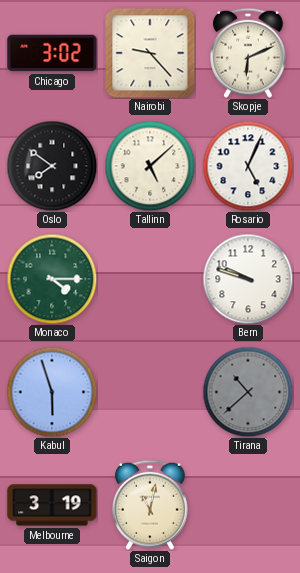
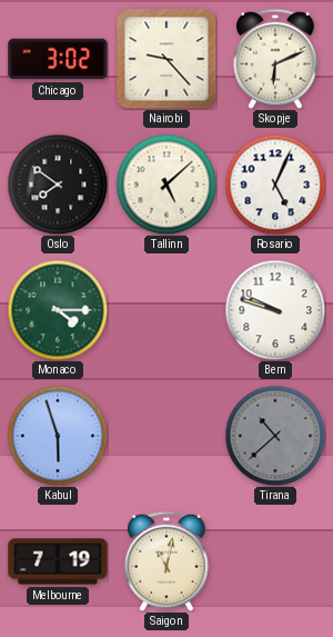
Melbourne: 3:19 -> 7:19 (58, 561)
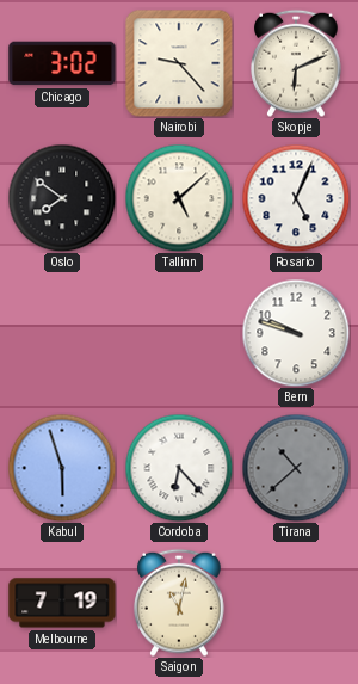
Monaco: 4:15 -> none (58, 310)
Cordoba: none -> 6:23 (179, 468)
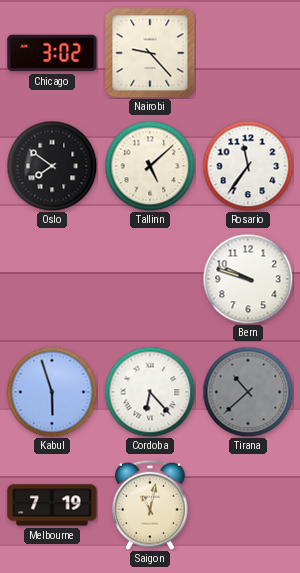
Skopje: 6:11 -> none (297, 63)
Rosario: 5:04 -> 11:36 (248, 166)
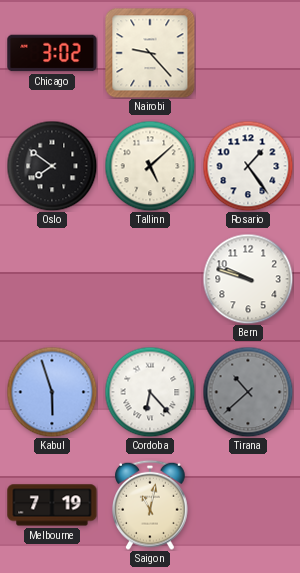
Rosario: 11:36 -> 1:24 (248, 166)
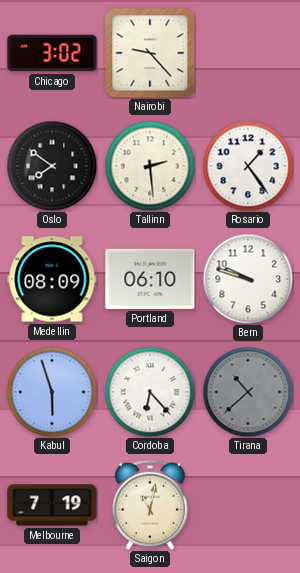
Tallinn: 5:08 -> 2:29 (150, 166)
Medellin: none -> 08:09 (52, 279)
Portland: none -> 06:10 (150, 279)
